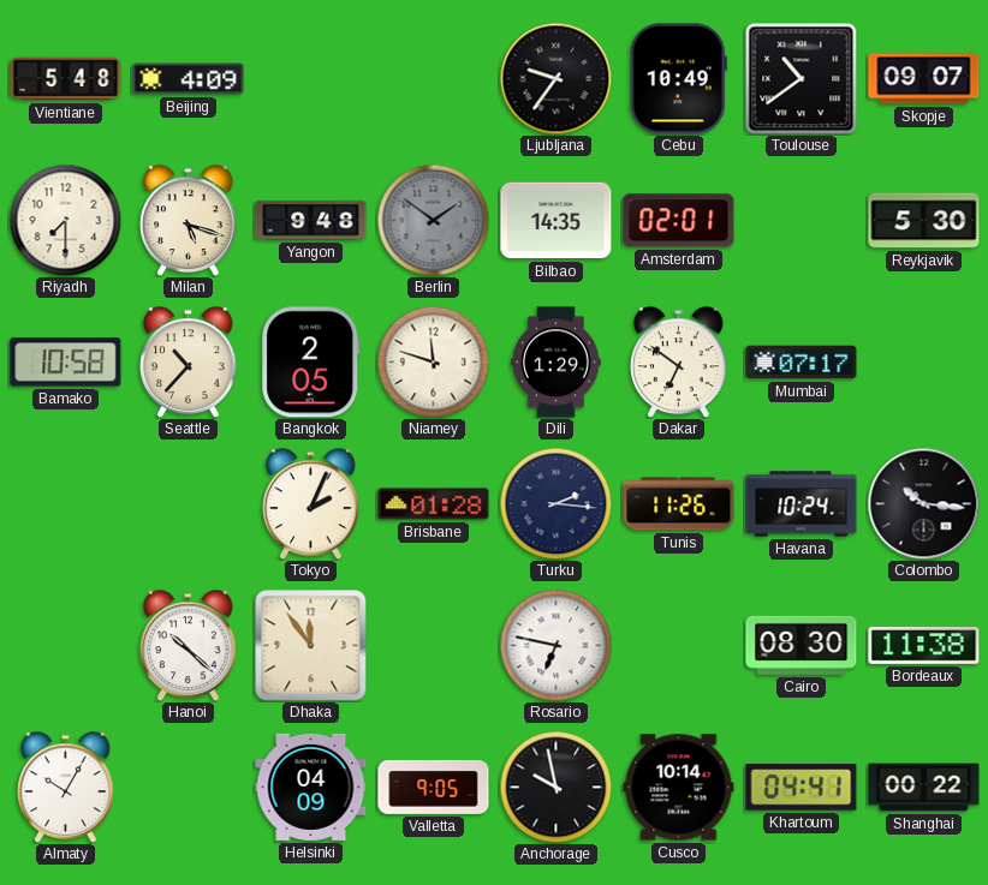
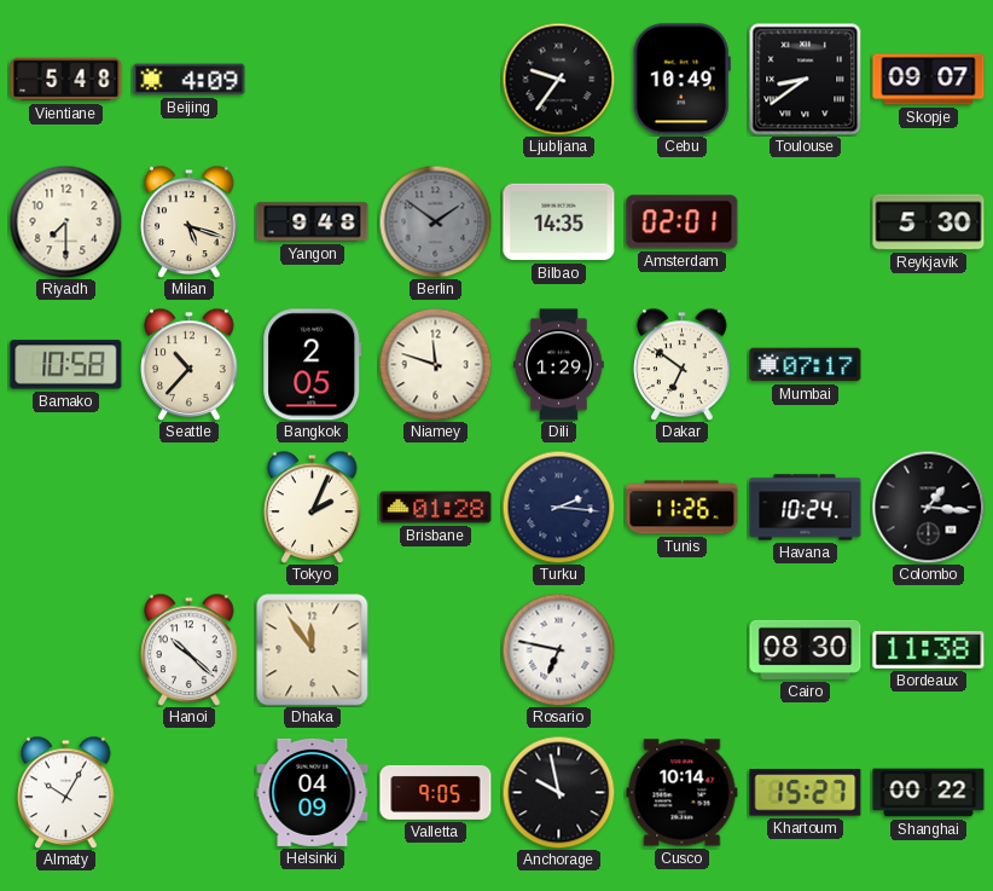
Toulouse: 10:39 -> 8:39 (805, 79)
Colombo: 10:16 -> 1:16 (928, 507)
Khartoum: 04:41 -> 15:27 (806, 793)
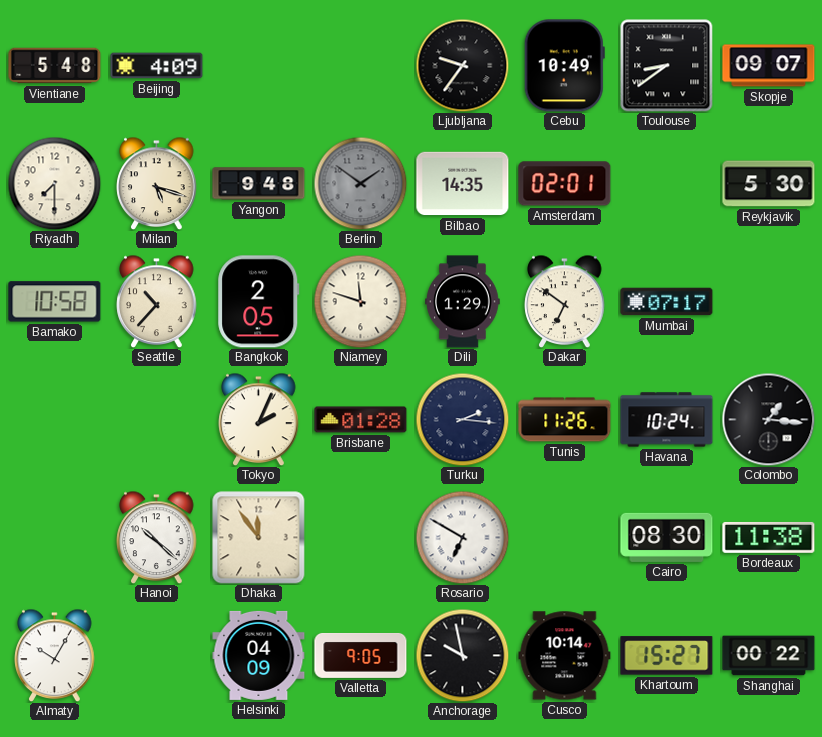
Rosario: 6:47 -> 6:50 (462, 537)
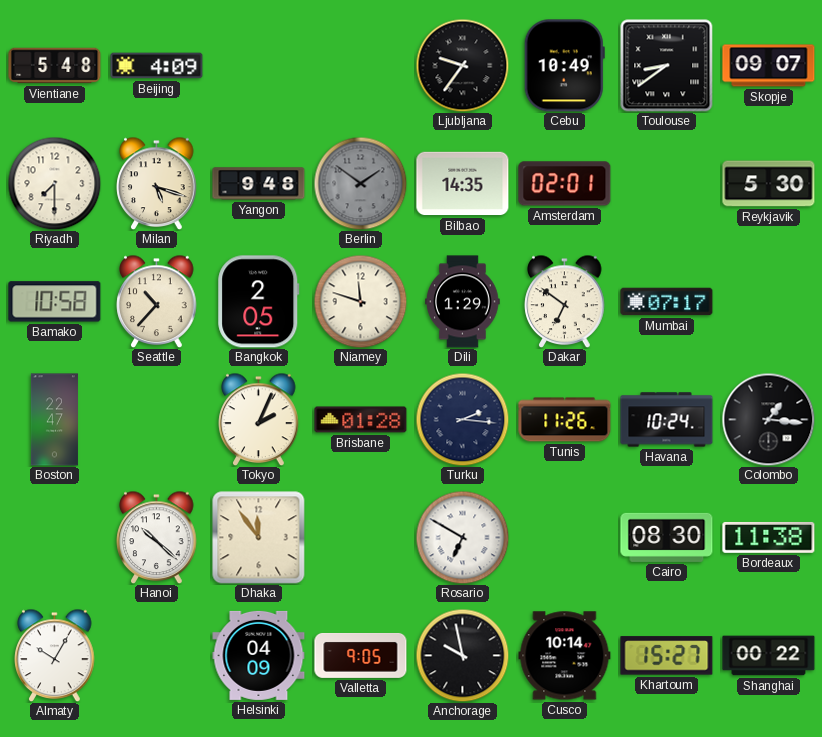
Boston: none -> 22:47 (54, 420)
